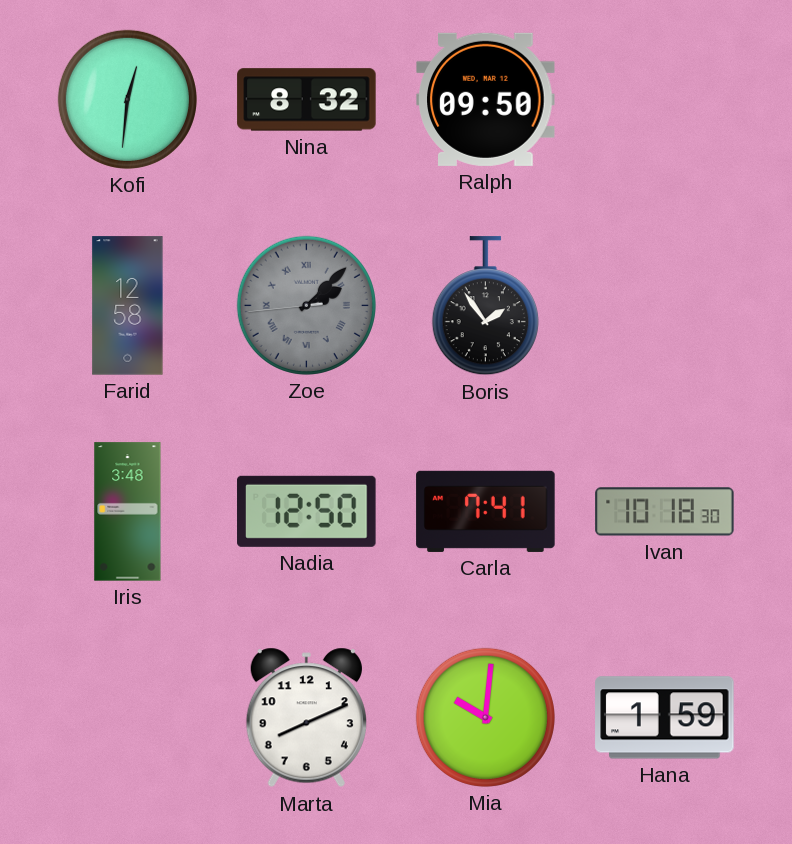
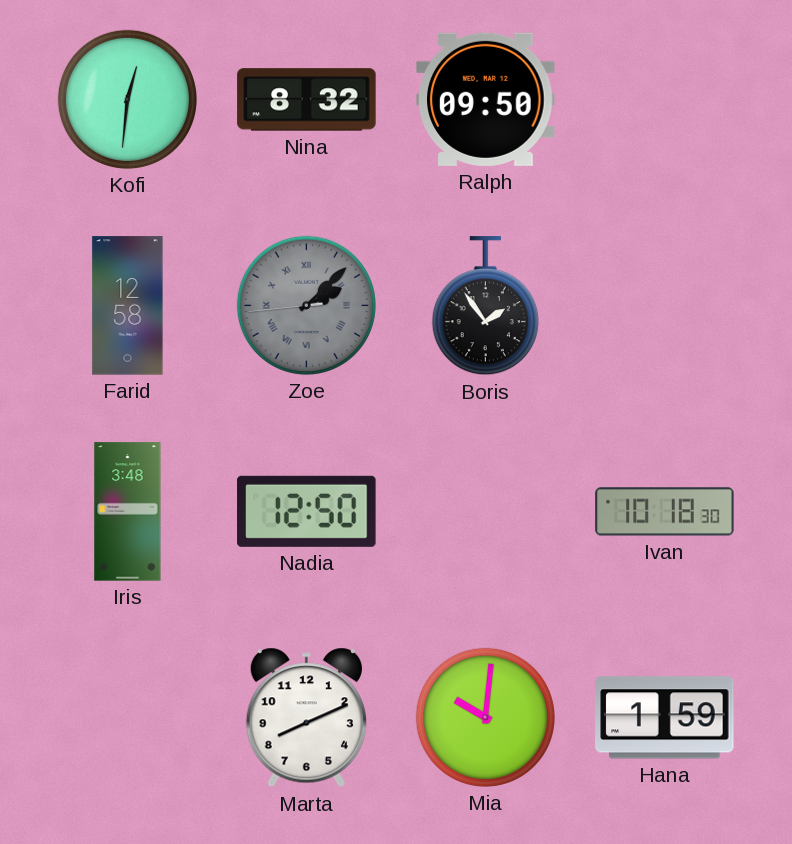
Carla: 7:41 -> none (486, 511)
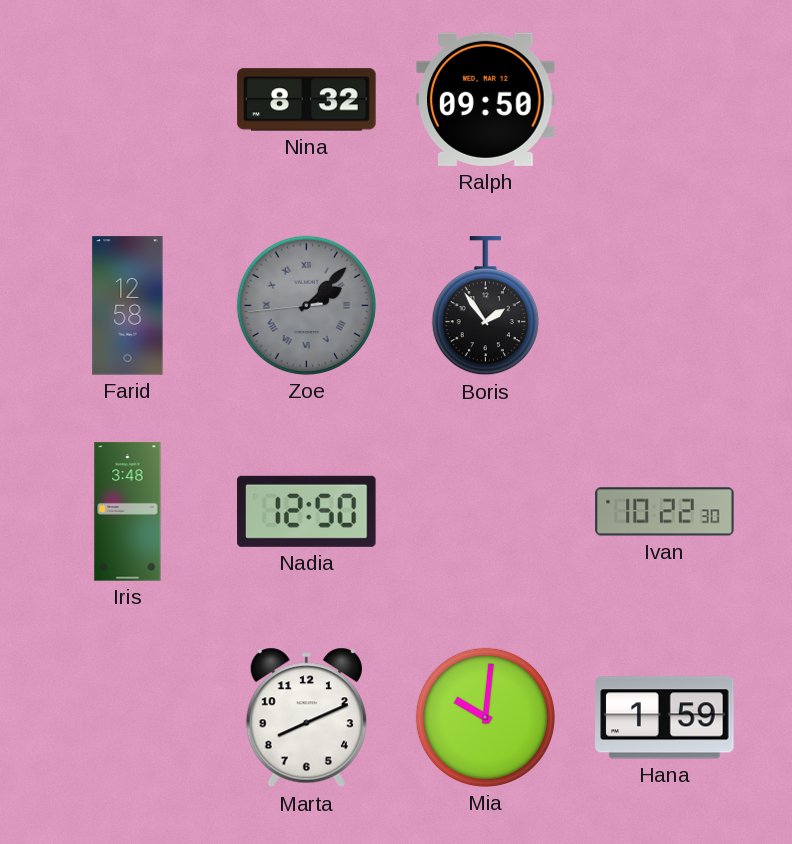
Kofi: 12:31 -> none (127, 99)
Ivan: 10:18 -> 10:22 (665, 512)
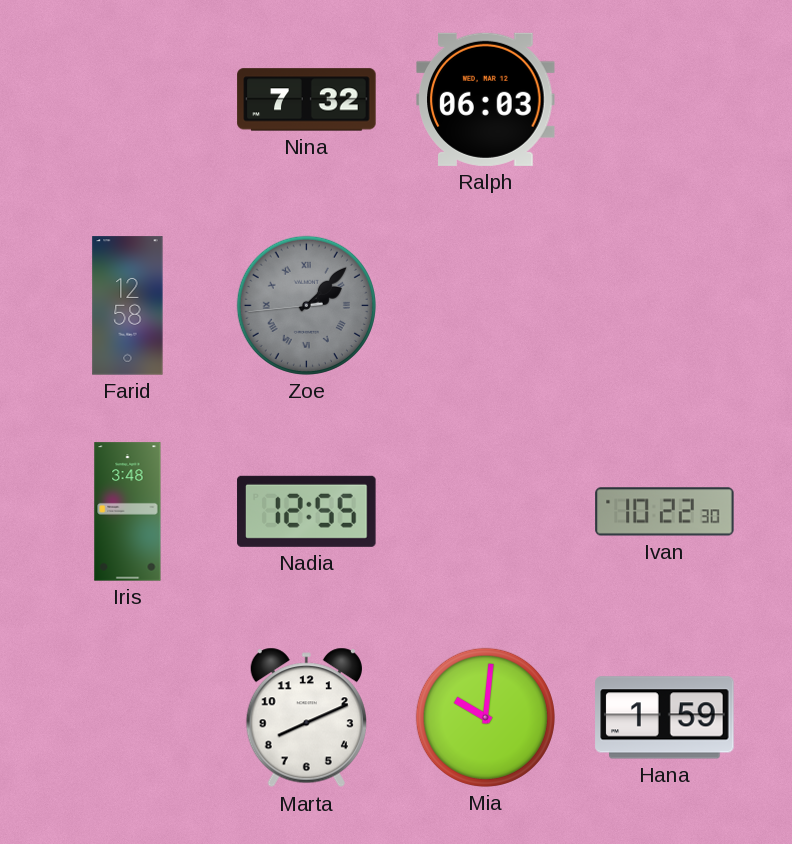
Nina: 8:32 -> 7:32 (307, 100)
Ralph: 09:50 -> 06:03 (486, 99)
Boris: 1:54 -> none (485, 306)
Nadia: 12:50 -> 12:55 (307, 511)
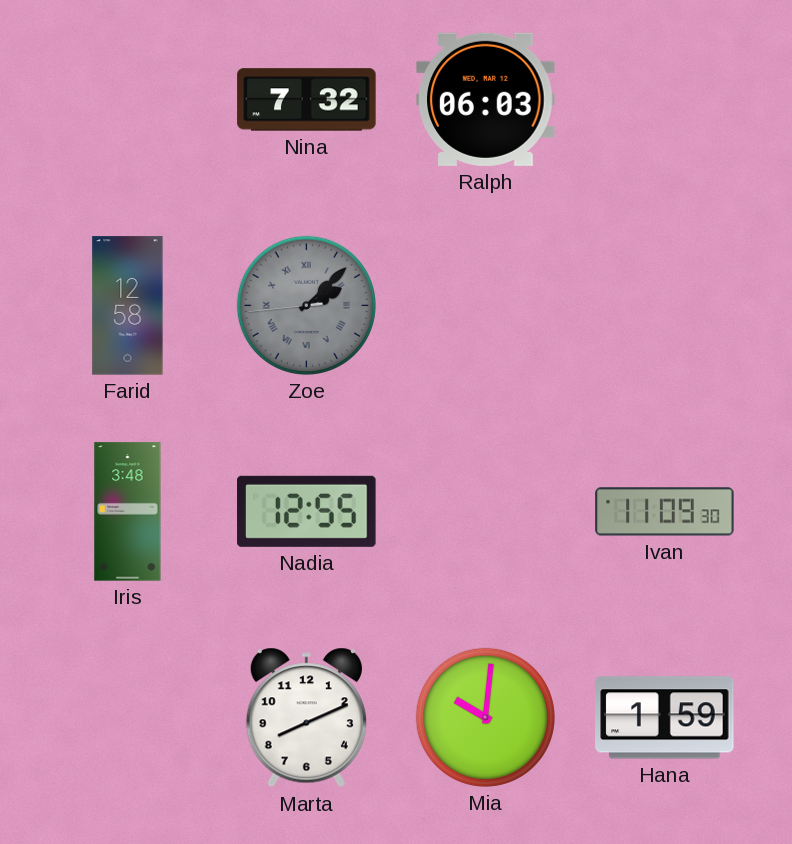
Ivan: 10:22 -> 11:09 (665, 512)
